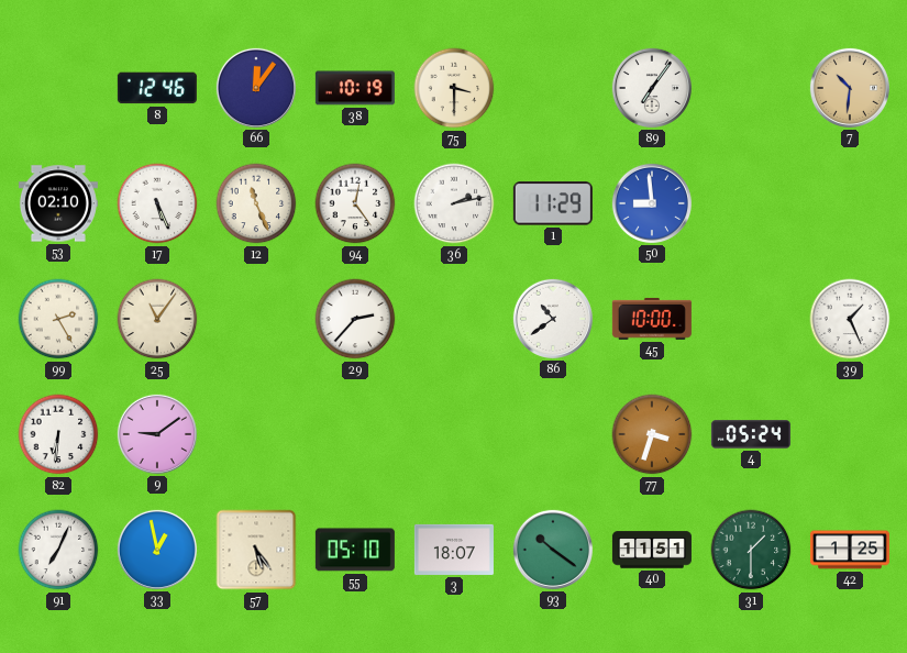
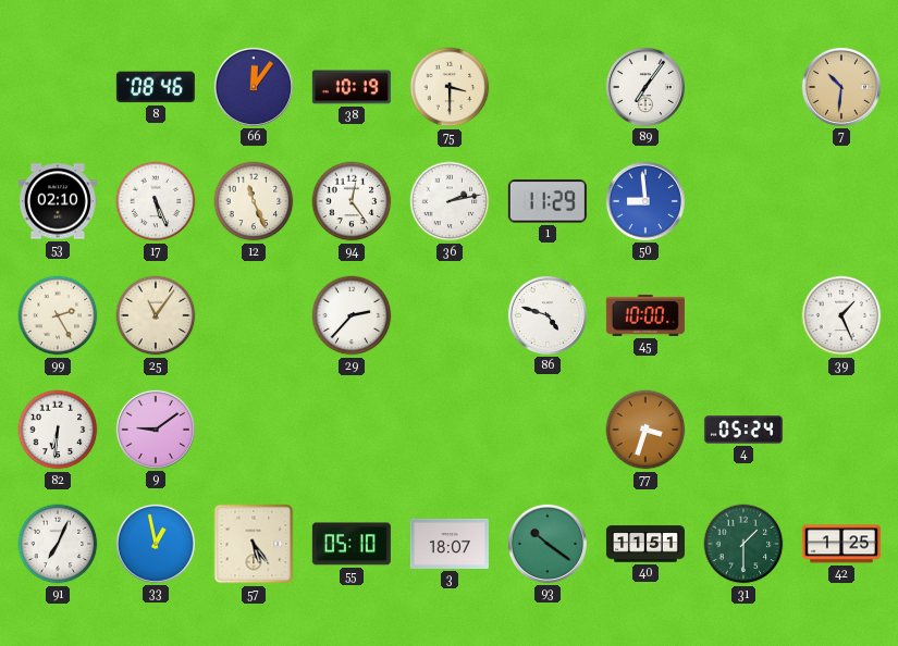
8: 12:46 -> 08:46 (156, 87)
86: 10:39 -> 4:48 (548, 315)
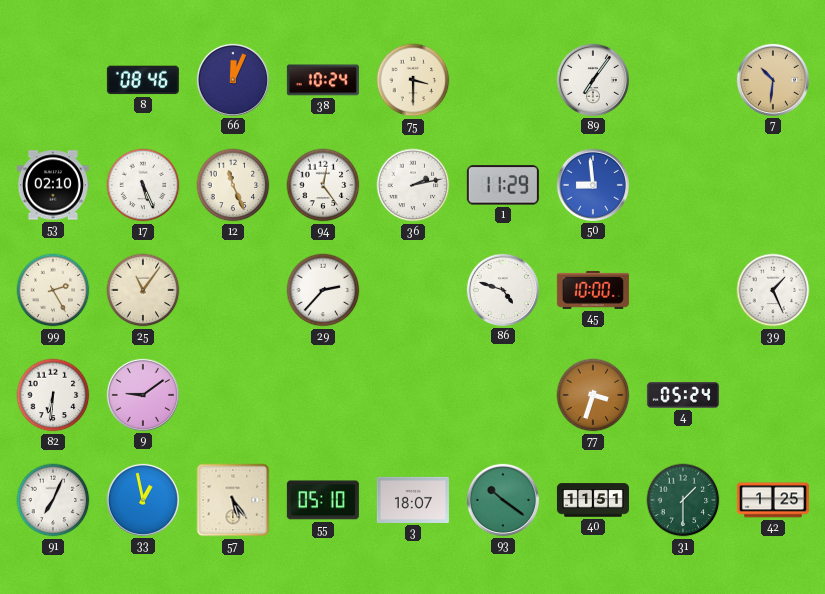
66: 12:06 -> 12:04 (233, 80)
38: 10:19 -> 10:24 (323, 80)
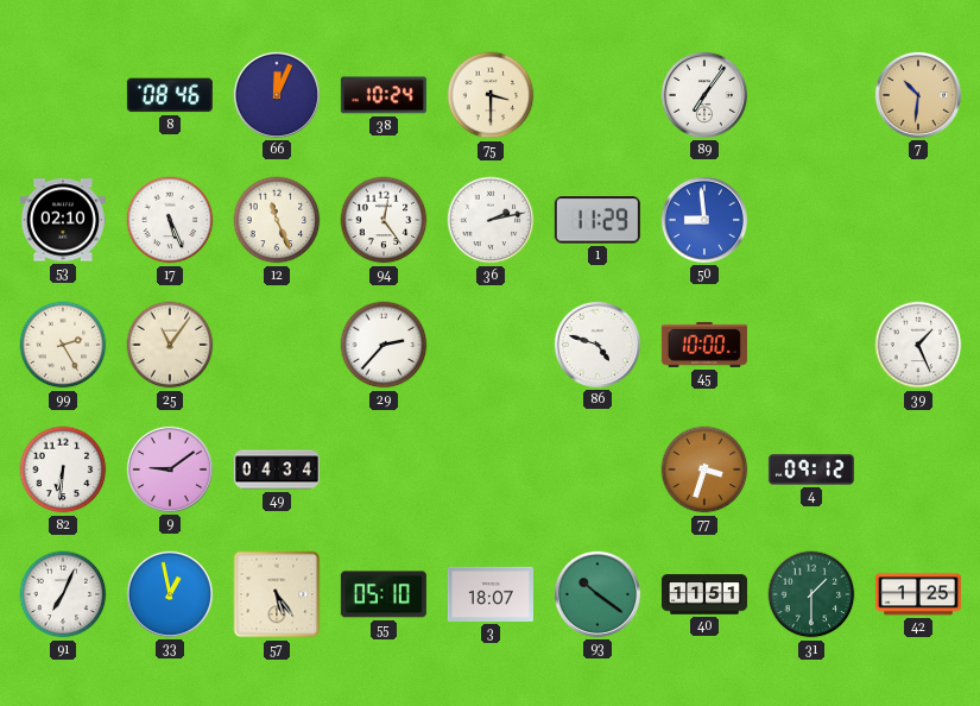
49: none -> 04:34 (277, 469)
4: 05:24 -> 09:12 (811, 469)
